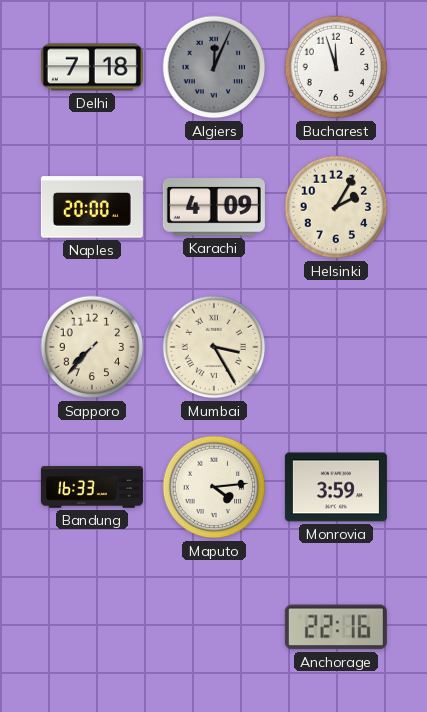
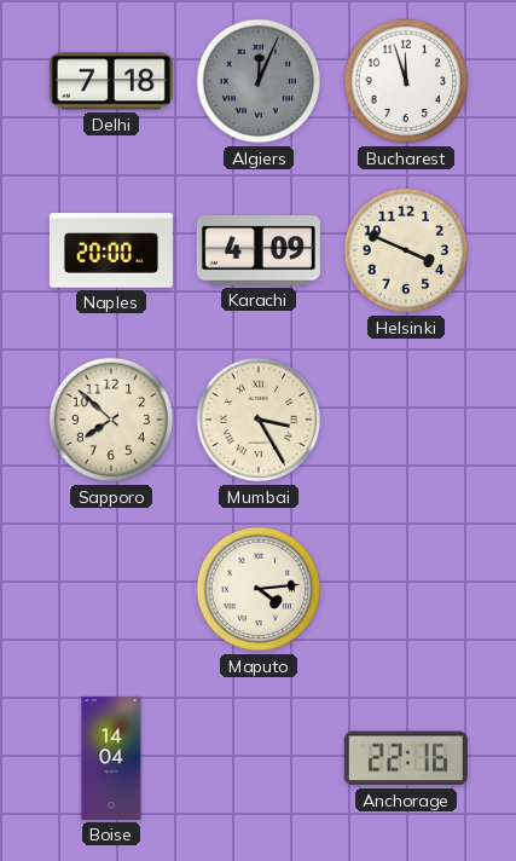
Helsinki: 2:05 -> 3:49 (406, 250)
Sapporo: 7:37 -> 7:52 (111, 420)
Bandung: 16:33 -> none (92, 487)
Monrovia: 3:59 -> none (336, 487)
Boise: none -> 14:04 (111, 758)
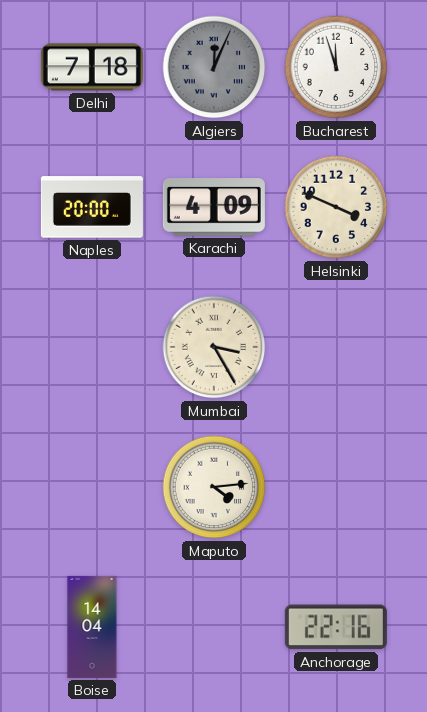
Sapporo: 7:52 -> none (111, 420)
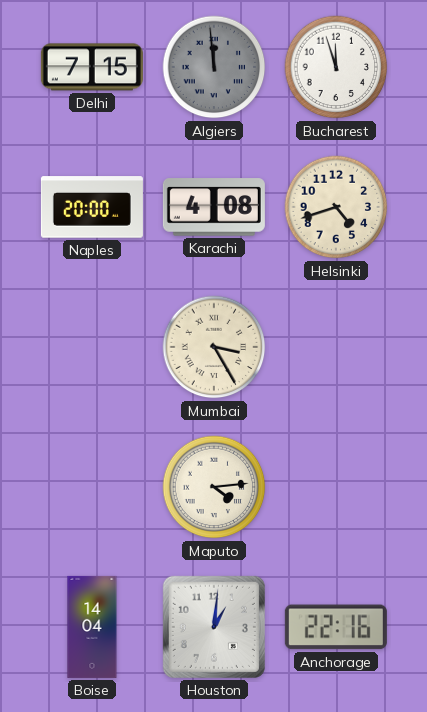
Delhi: 7:18 -> 7:15 (92, 67)
Algiers: 12:04 -> 11:59 (214, 67)
Karachi: 4:09 -> 4:08 (214, 207)
Helsinki: 3:49 -> 4:42 (336, 207)
Houston: none -> 1:01 (214, 627)
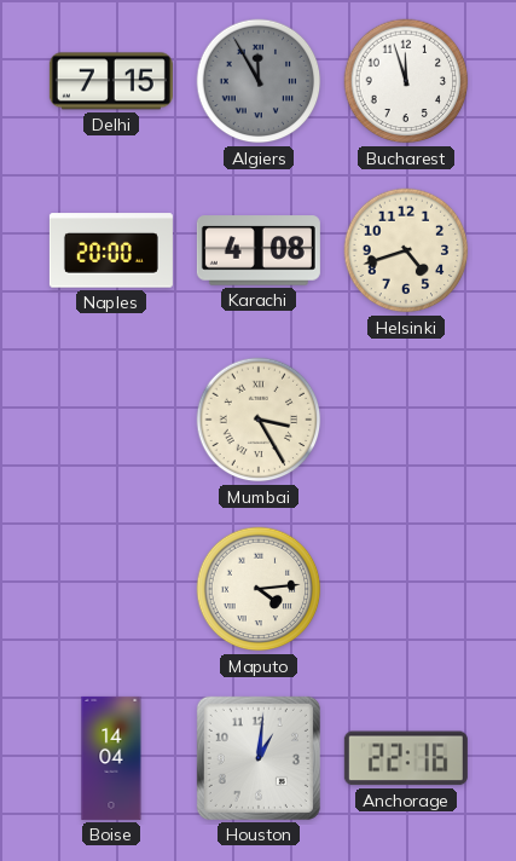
Algiers: 11:59 -> 11:55 (259, 81)
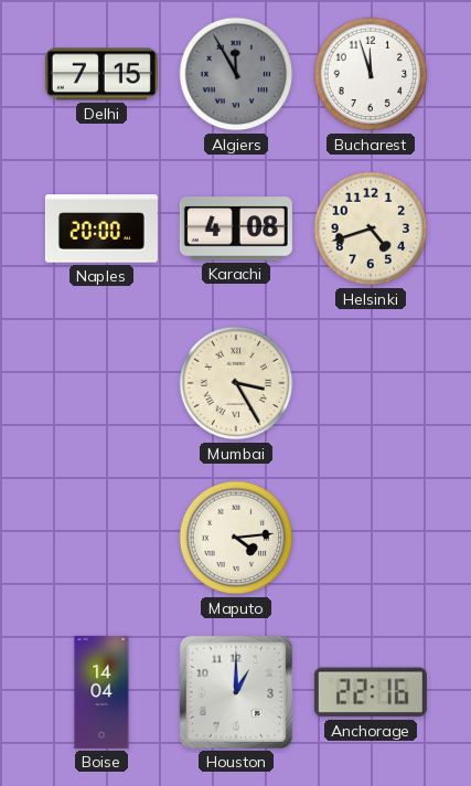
Houston: 1:01 -> 1:00 (236, 692)
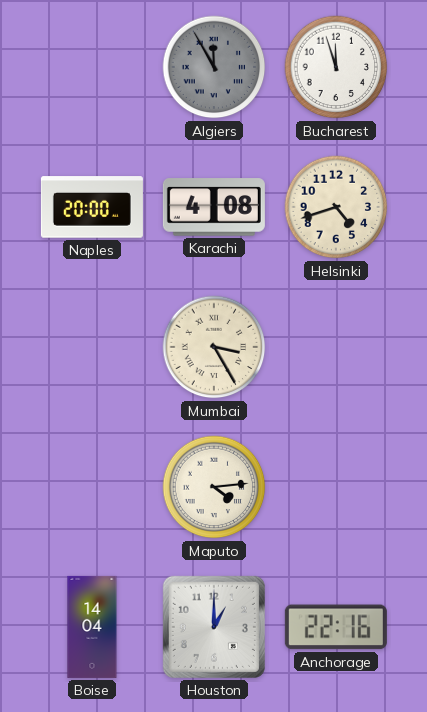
Delhi: 7:15 -> none (101, 74)
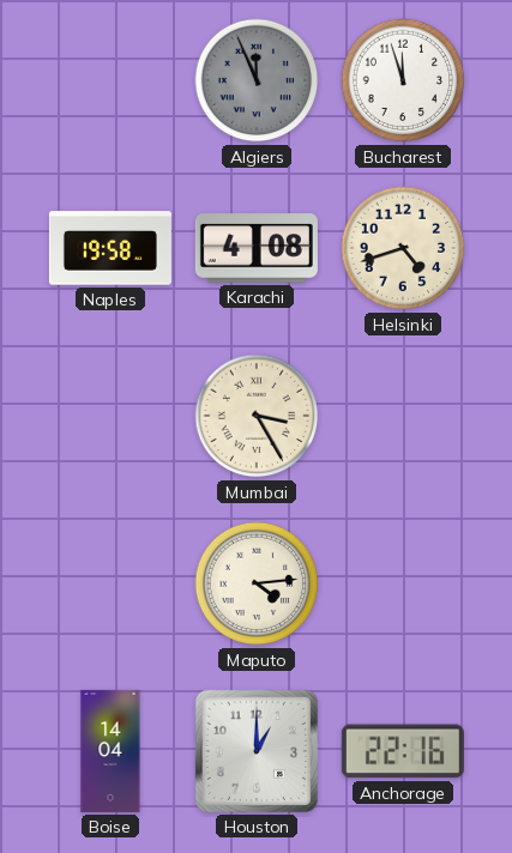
Algiers: 11:55 -> 11:56 (257, 80)
Naples: 20:00 -> 19:58 (110, 248)
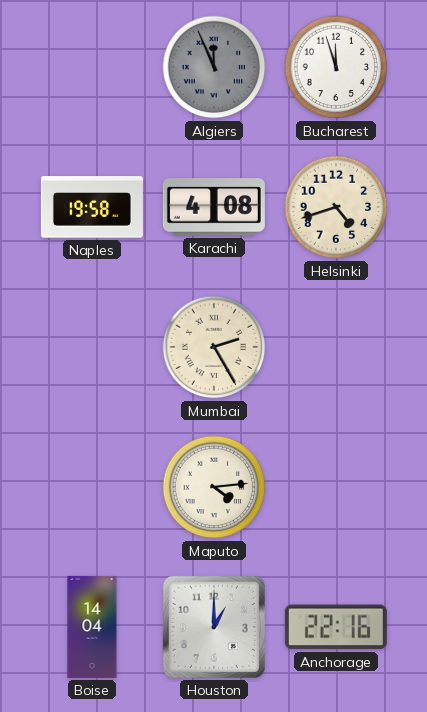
Mumbai: 3:25 -> 2:25 (214, 347)
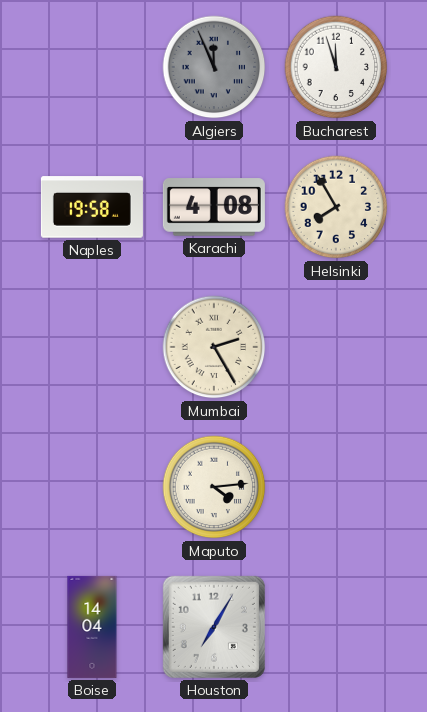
Helsinki: 4:42 -> 7:55 (336, 207)
Houston: 1:00 -> 7:05 (214, 627)
Anchorage: 22:16 -> none (336, 627)
